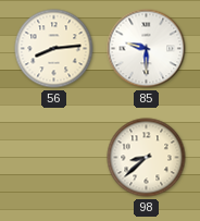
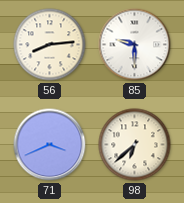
71: none -> 3:41 (50, 145)
98: 8:38 -> 6:38 (135, 145)
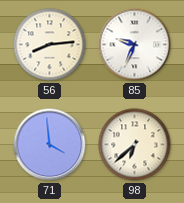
85: 9:30 -> 9:34 (135, 45)
71: 3:41 -> 3:59 (50, 145)
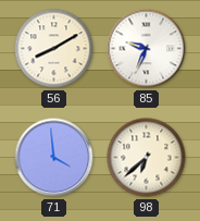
56: 8:14 -> 8:10 (54, 49)
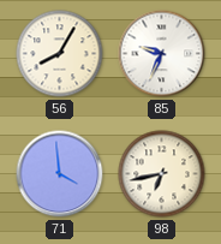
56: 8:10 -> 8:05 (60, 54)
98: 6:38 -> 6:43 (162, 174)
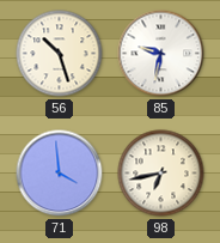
56: 8:05 -> 10:27 (60, 54)
85: 9:34 -> 9:32 (161, 54)
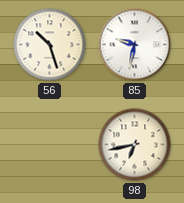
71: 3:59 -> none (60, 174)
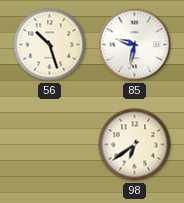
98: 6:43 -> 6:39 (135, 145)
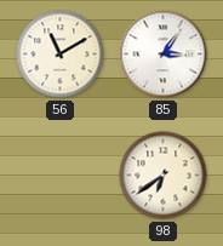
56: 10:27 -> 11:10 (61, 55)
85: 9:32 -> 3:06 (164, 55)
